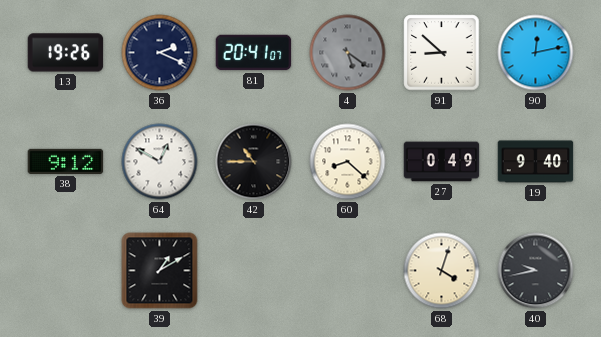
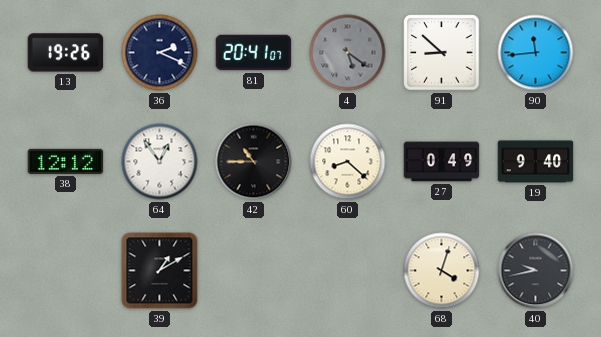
90: 12:13 -> 11:44 (536, 53)
38: 9:12 -> 12:12 (66, 161)
64: 12:50 -> 12:54 (160, 162)
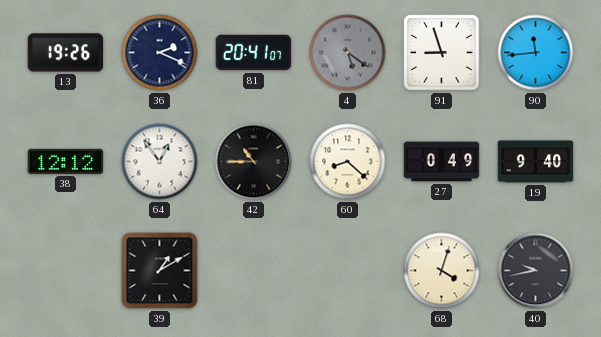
91: 8:52 -> 8:57 (442, 53)
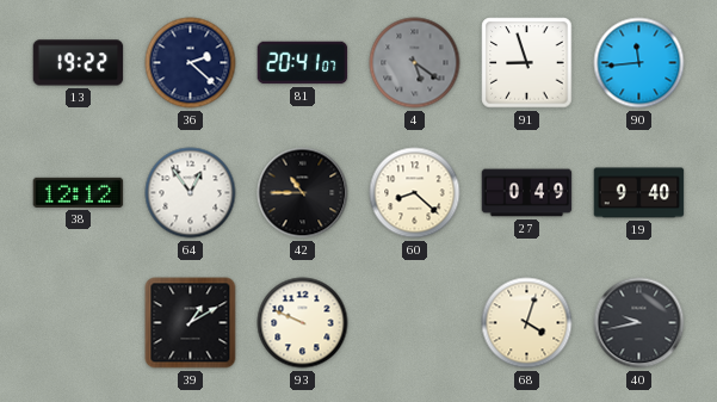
13: 19:26 -> 19:22 (79, 63)
36: 2:19 -> 2:22 (191, 63)
93: none -> 9:49 (303, 323)
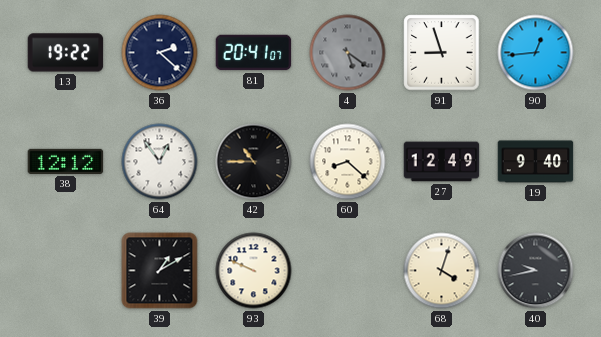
90: 11:44 -> 12:44 (536, 53)
27: 0:49 -> 12:49 (442, 162)
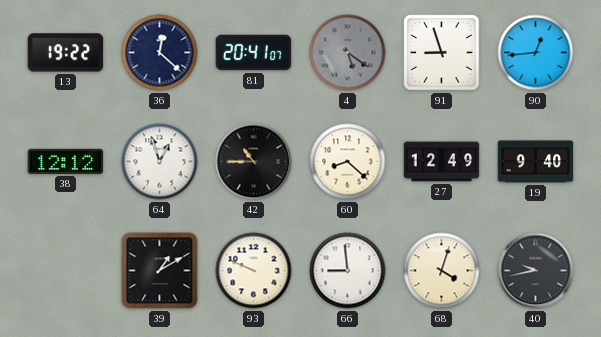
36: 2:22 -> 12:22 (160, 53)
64: 12:54 -> 12:57 (160, 162)
66: none -> 8:59 (348, 271)
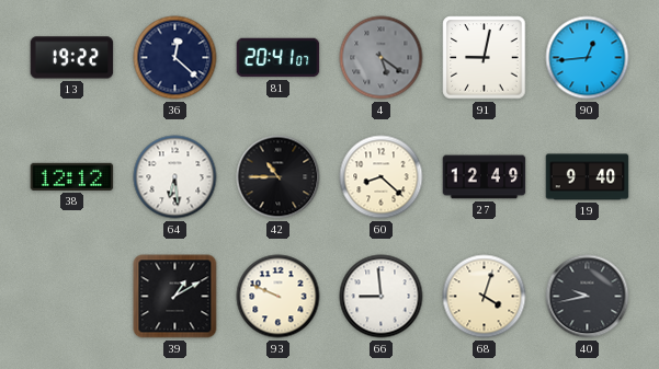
91: 8:57 -> 9:02 (485, 58)
64: 12:57 -> 6:29 (175, 177)
